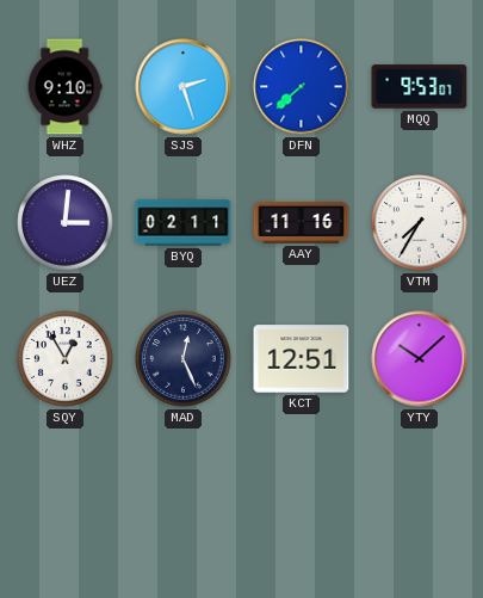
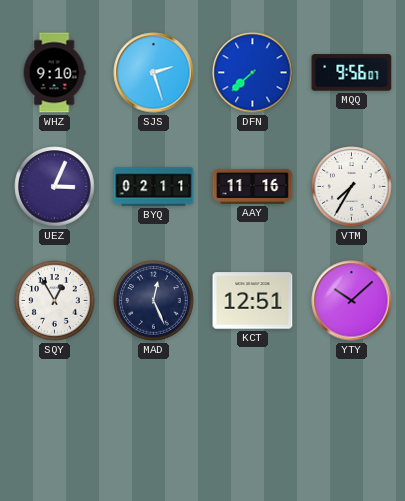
MQQ: 9:53 -> 9:56 (352, 73)
UEZ: 3:01 -> 3:04 (55, 187)
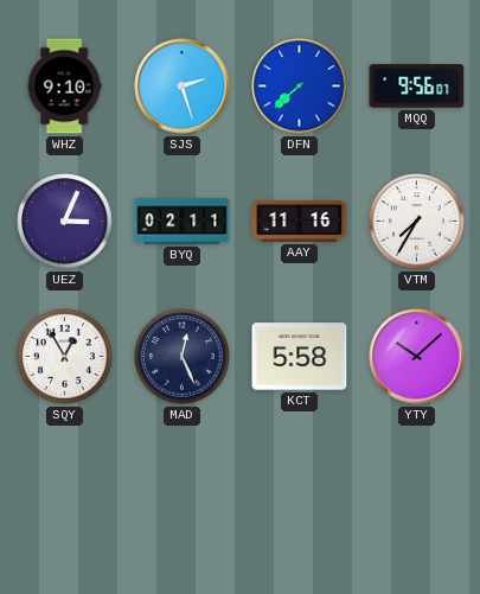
KCT: 12:51 -> 5:58 (300, 357)
